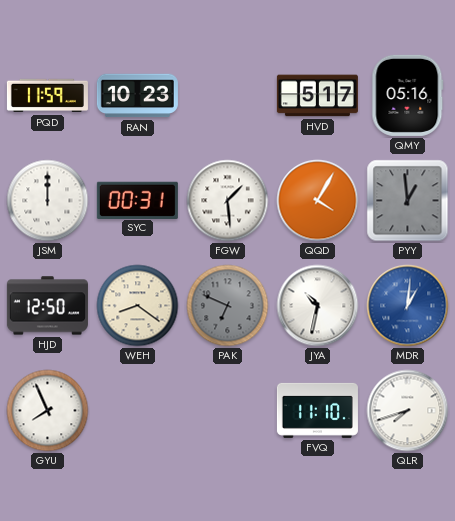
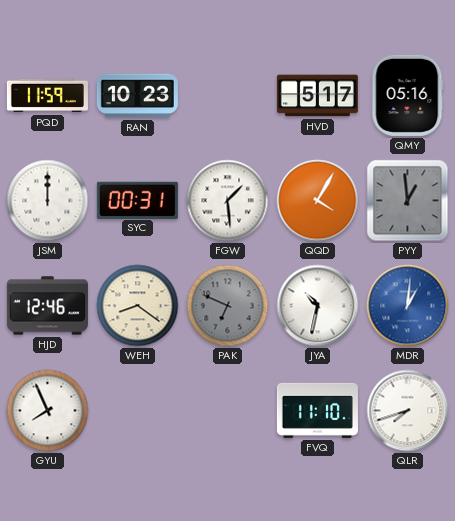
HJD: 12:50 -> 12:46 (47, 306)
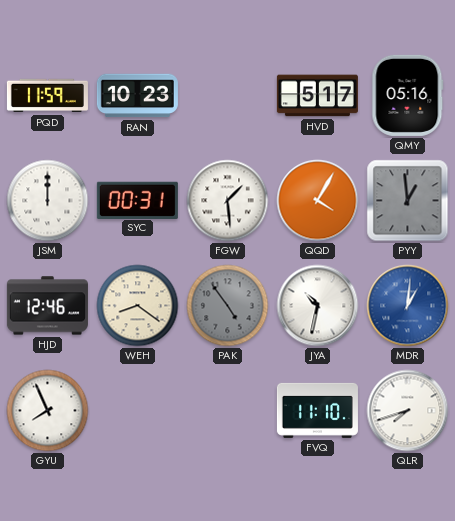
PAK: 6:49 -> 4:54 (228, 306)
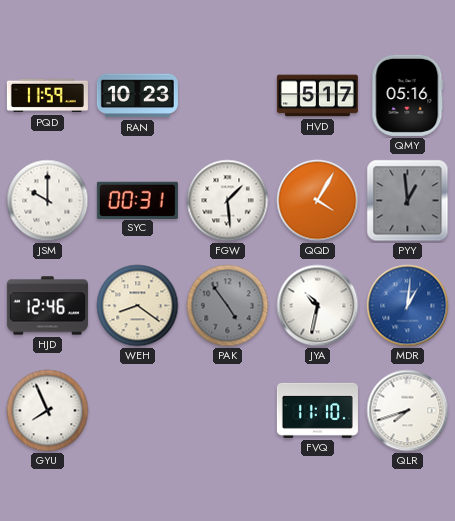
JSM: 12:00 -> 10:00 (48, 201)
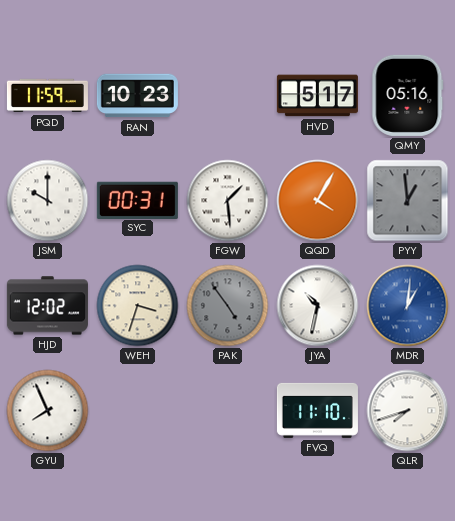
HJD: 12:46 -> 12:02 (47, 306)
WEH: 8:21 -> 3:33 (138, 306)
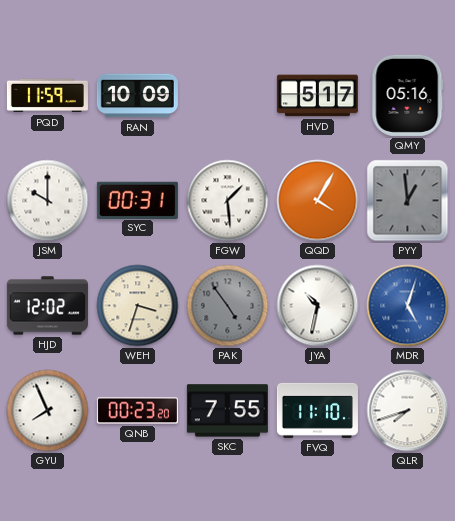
RAN: 10:23 -> 10:09 (137, 96)
MDR: 1:01 -> 5:03 (408, 306)
QNB: none -> 00:23 (137, 411)
SKC: none -> 7:55 (227, 411)
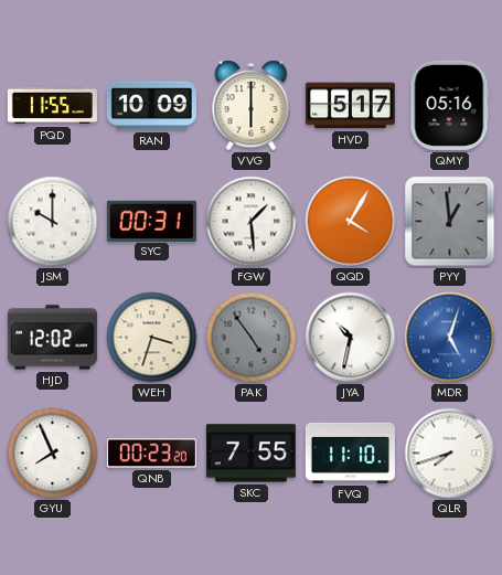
PQD: 11:59 -> 11:55 (52, 106)
VVG: none -> 6:00 (252, 106)
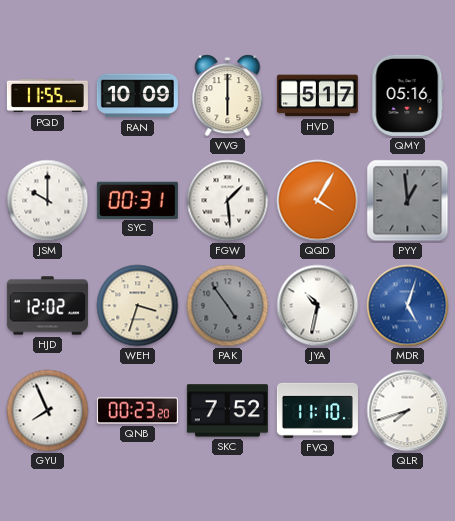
SKC: 7:55 -> 7:52 (227, 411)
